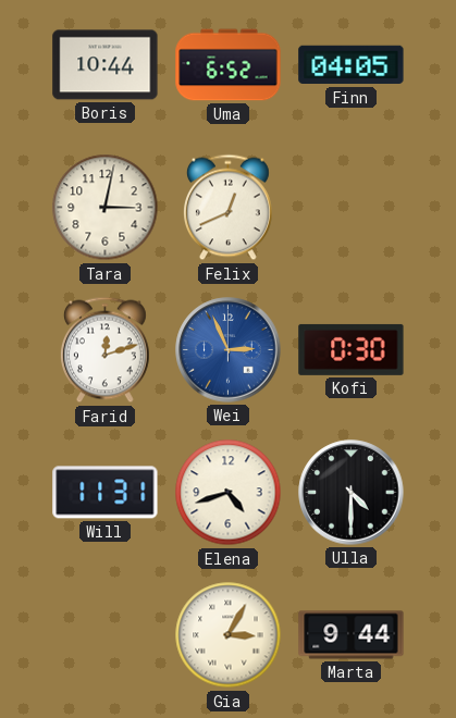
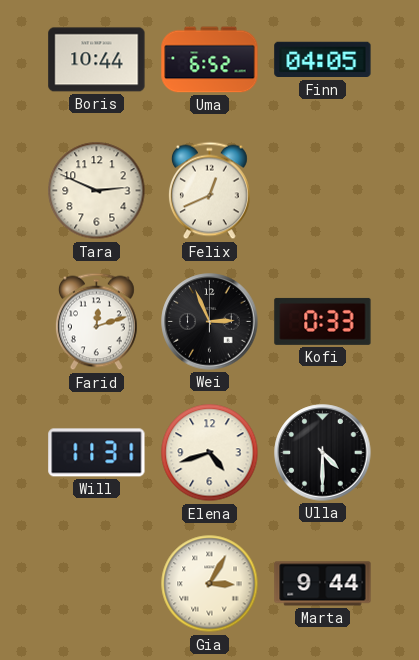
Tara: 3:02 -> 2:49 (97, 191)
Wei dial: blue -> black (210, 322)
Kofi: 0:30 -> 0:33 (323, 321)
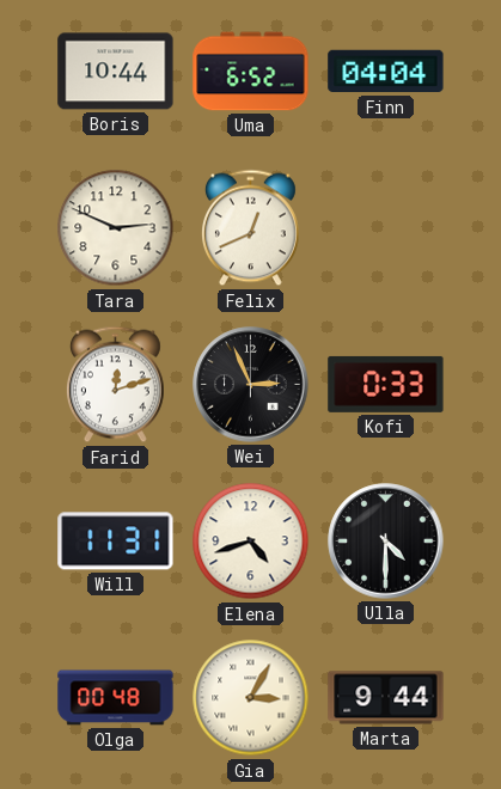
Finn: 04:05 -> 04:04 (386, 72)
Olga: none -> 00:48 (116, 698)
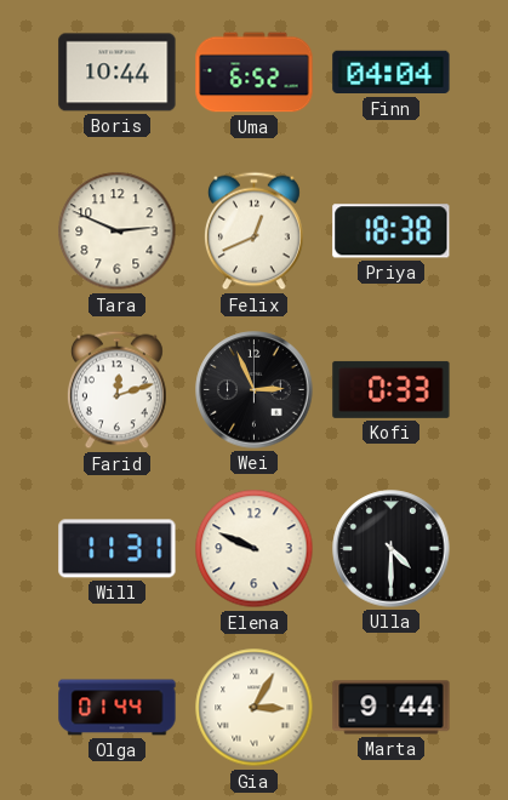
Priya: none -> 18:38 (392, 232)
Elena: 4:42 -> 9:49 (255, 549)
Olga: 00:48 -> 01:44 (118, 708)
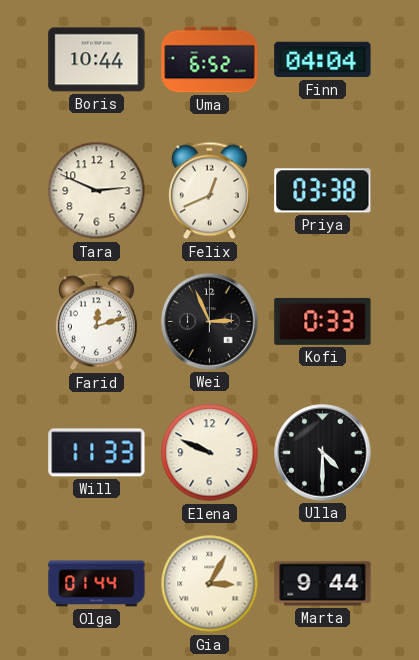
Priya: 18:38 -> 03:38 (323, 191)
Will: 11:31 -> 11:33 (97, 453)
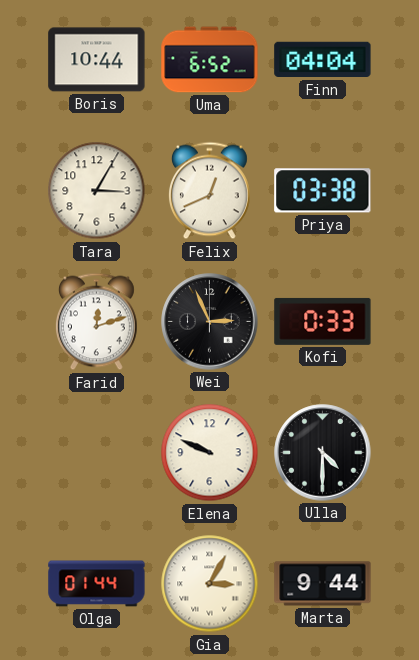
Tara: 2:49 -> 3:05 (97, 191)
Will: 11:33 -> none (97, 453)
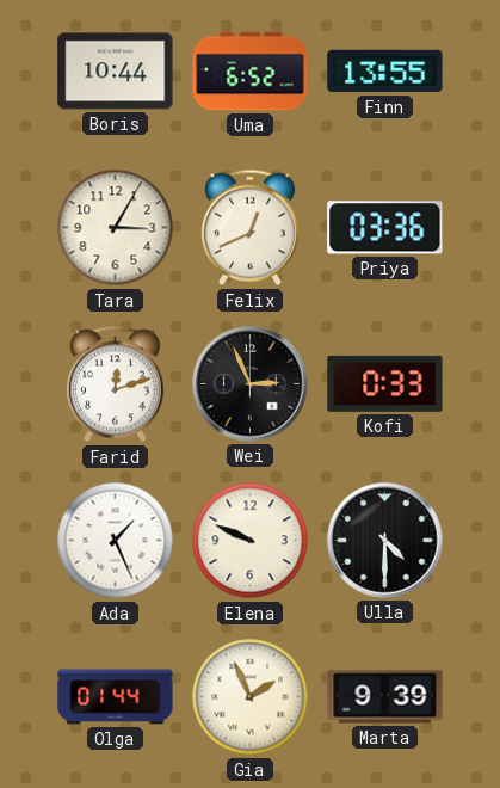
Finn: 04:04 -> 13:55 (385, 72)
Priya: 03:38 -> 03:36 (385, 228)
Ada: none -> 1:26 (116, 541)
Gia: 3:05 -> 1:56 (251, 697)
Marta: 9:44 -> 9:39 (385, 697)
